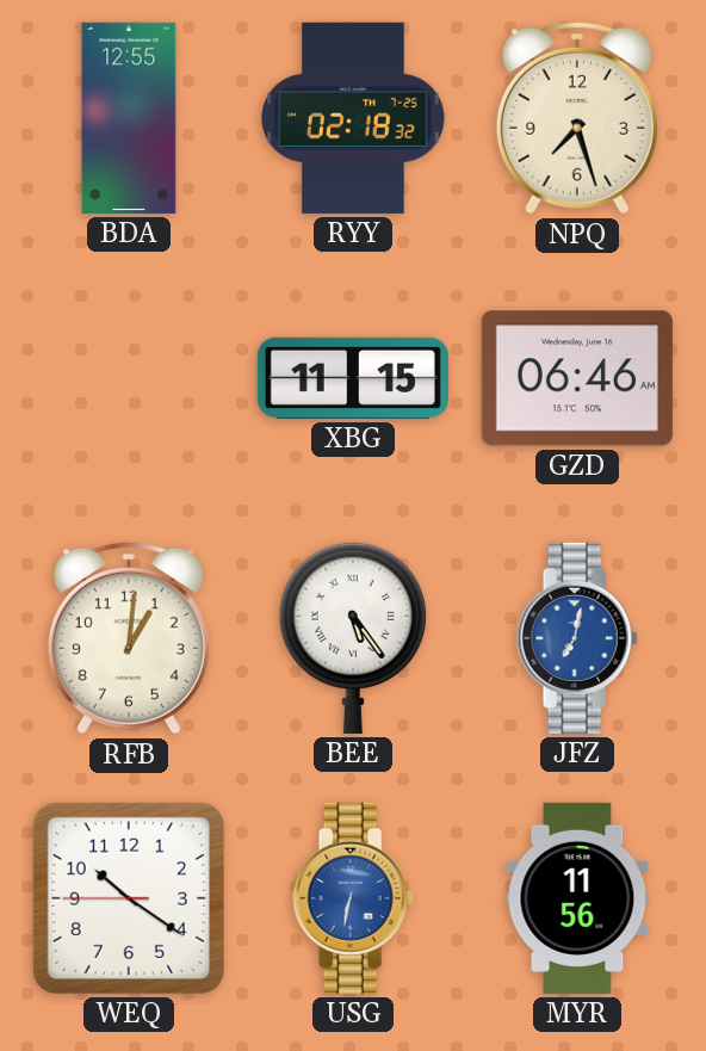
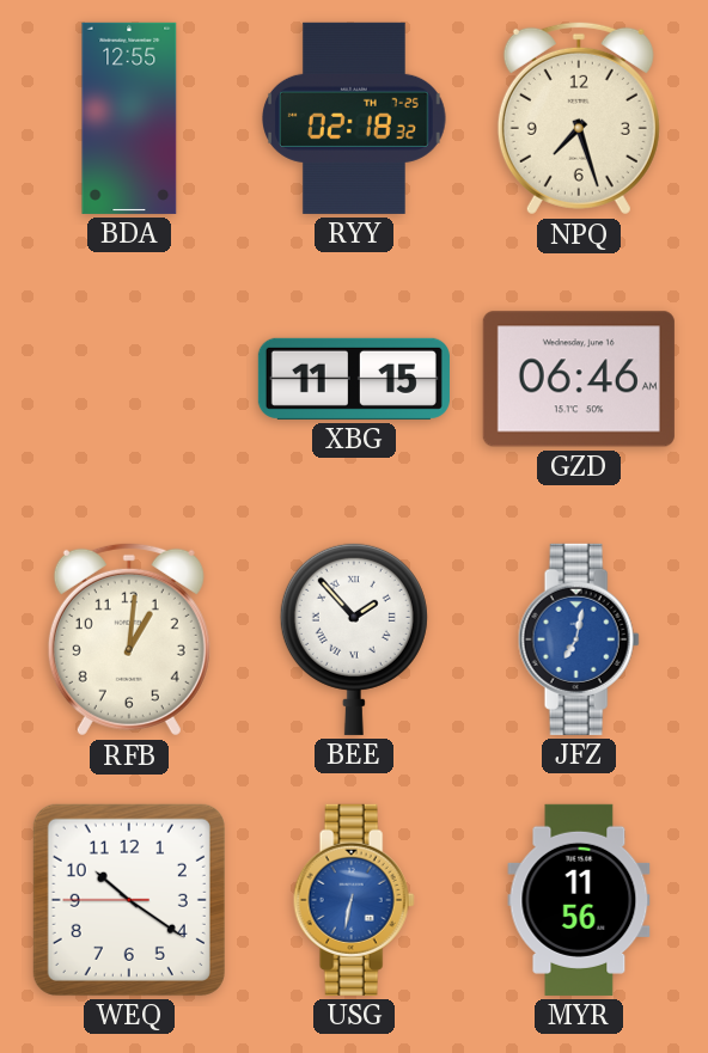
BEE: 5:24 -> 1:53 (354, 638)
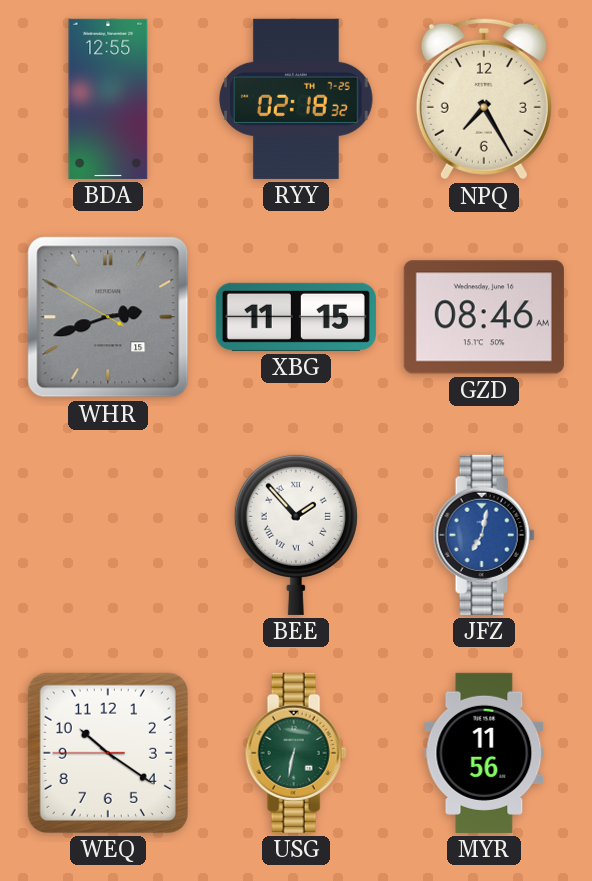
NPQ: 7:27 -> 7:25 (484, 99)
WHR: none -> 2:41 (108, 317)
GZD: 06:46 -> 08:46 (484, 317)
RFB: 1:01 -> none (129, 639)
USG dial: blue -> green (296, 753)
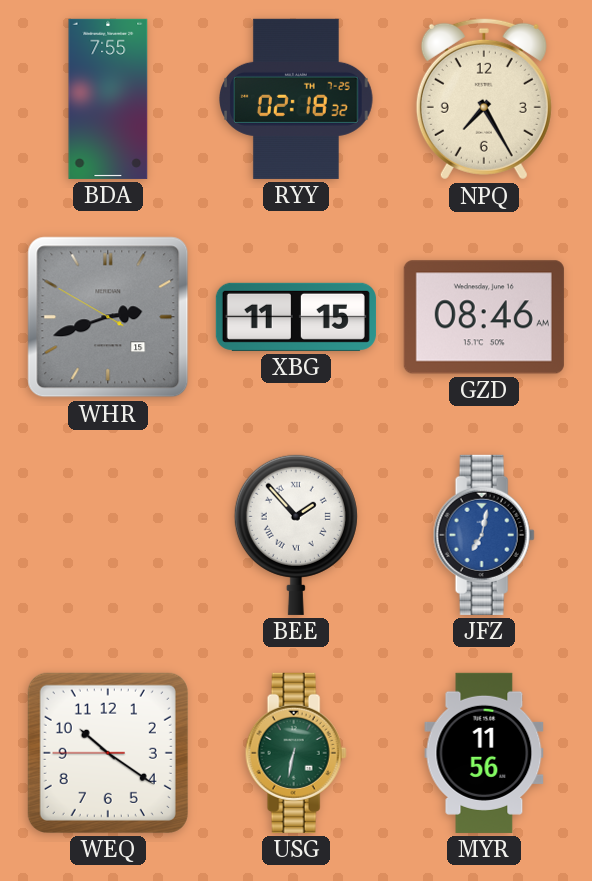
BDA: 12:55 -> 7:55 (108, 99)
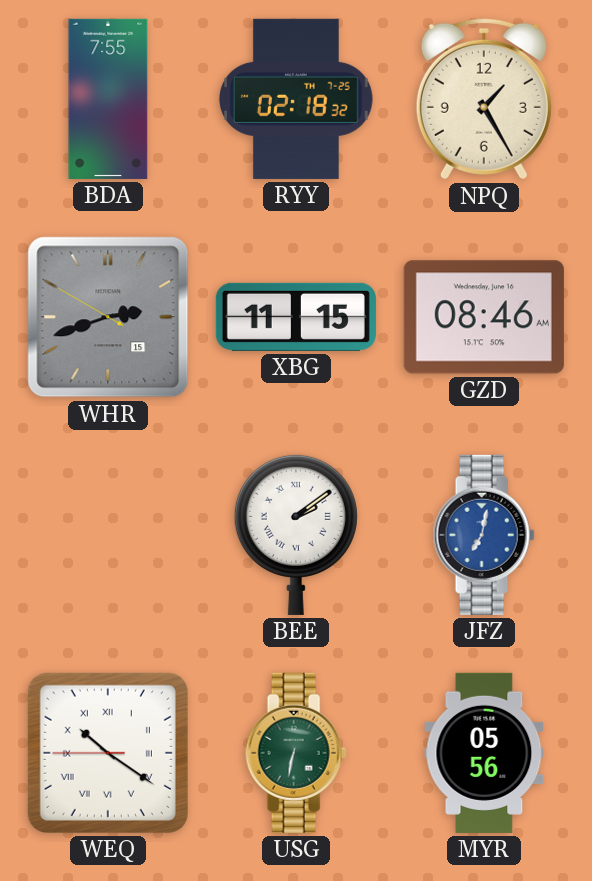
NPQ: 7:25 -> 1:25 (484, 99)
BEE: 1:53 -> 2:09 (296, 534)
WEQ numerals: Arabic -> Roman (108, 753)
MYR: 11:56 -> 05:56 (484, 753)
